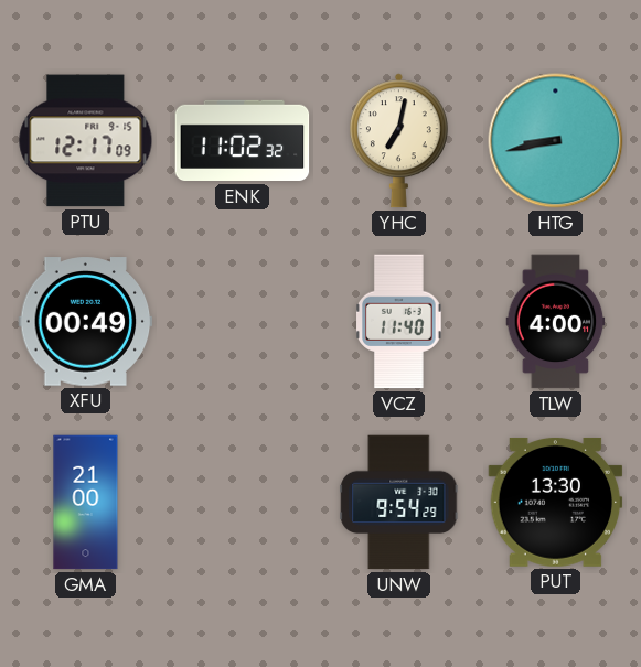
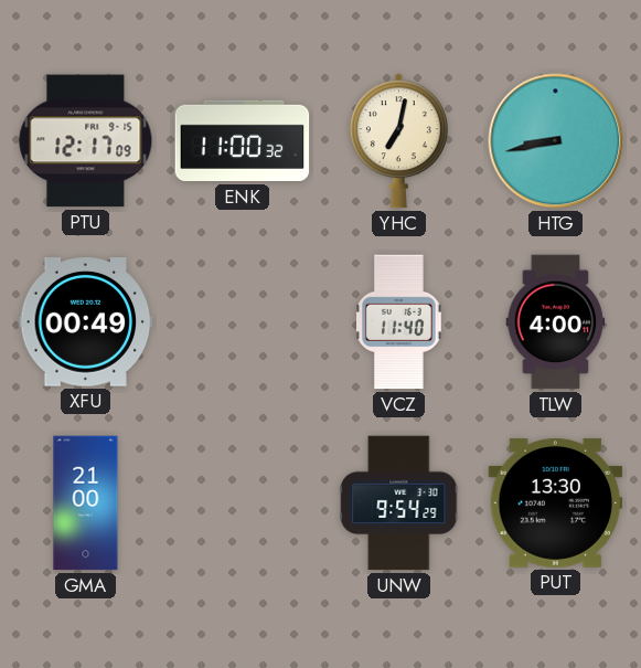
ENK: 11:02 -> 11:00 (243, 141)
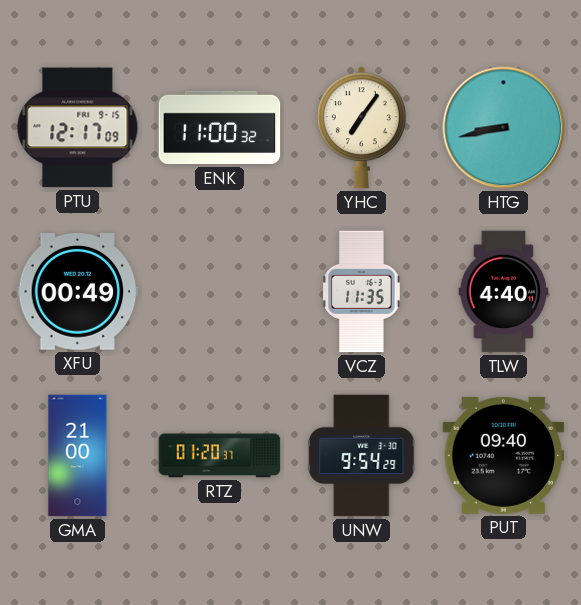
YHC: 7:02 -> 7:06 (361, 128)
VCZ: 11:40 -> 11:35 (362, 292)
TLW: 4:00 -> 4:40 (504, 292)
RTZ: none -> 01:20 (220, 456)
PUT: 13:30 -> 09:40 (504, 455)
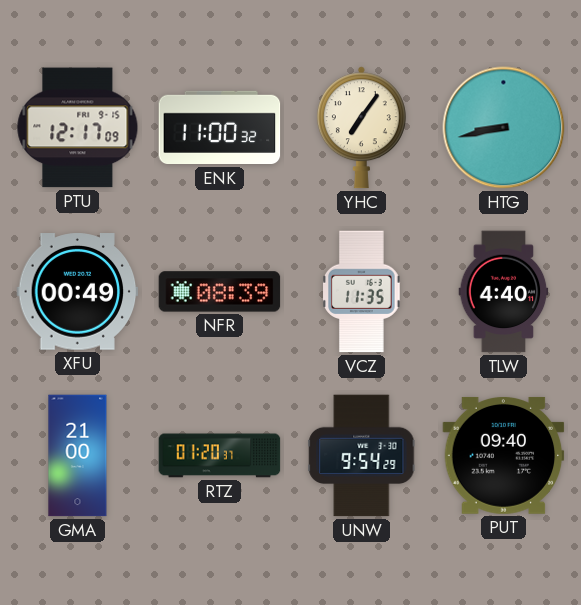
NFR: none -> 08:39 (220, 292)
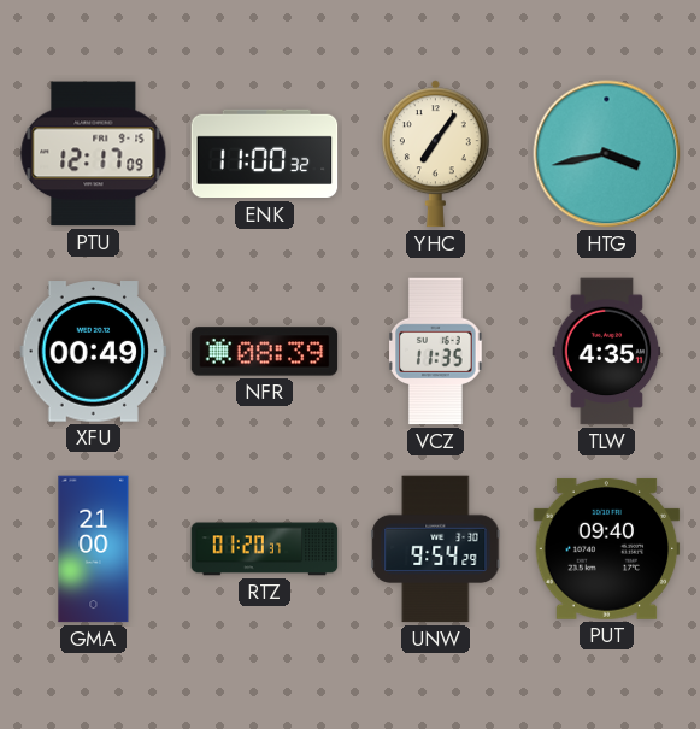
HTG: 8:43 -> 3:43 (607, 154)
TLW: 4:40 -> 4:35 (607, 352)
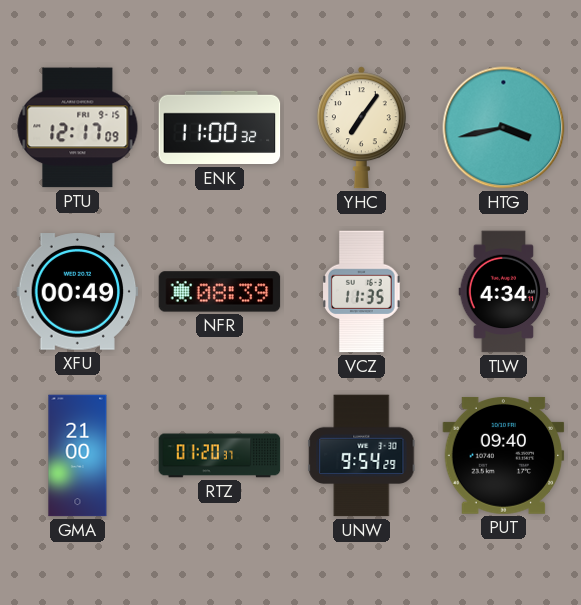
TLW: 4:35 -> 4:34 (504, 292)
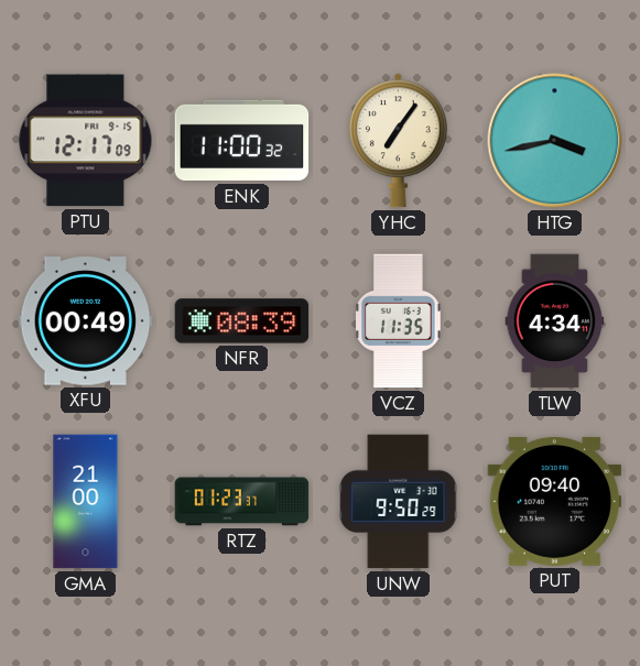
RTZ: 01:20 -> 01:23 (242, 502)
UNW: 9:54 -> 9:50 (399, 502)
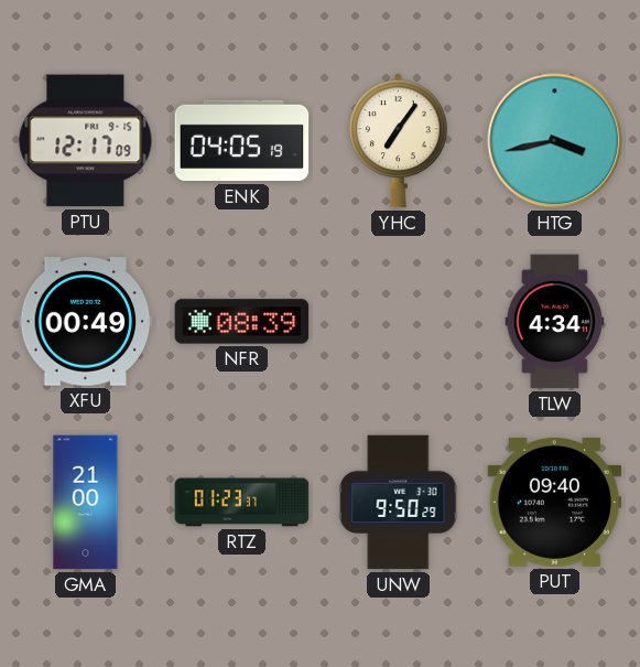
ENK: 11:00 -> 04:05 (242, 141)
VCZ: 11:35 -> none (399, 321)
